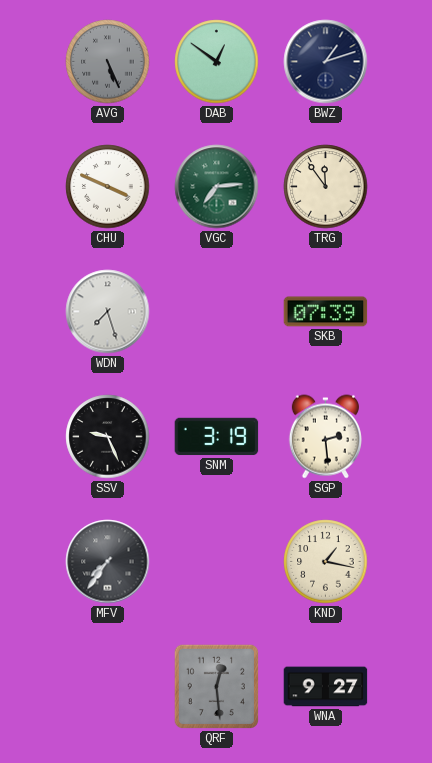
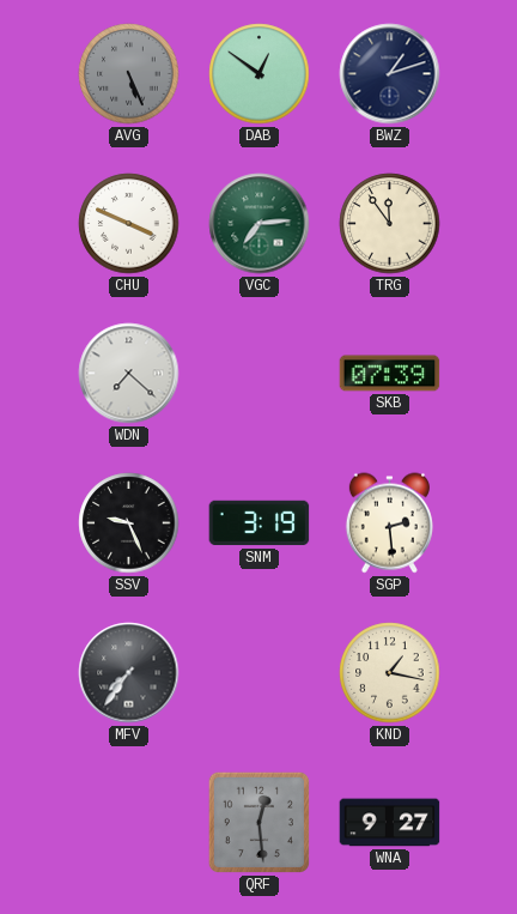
WDN: 7:27 -> 7:22 (129, 374)
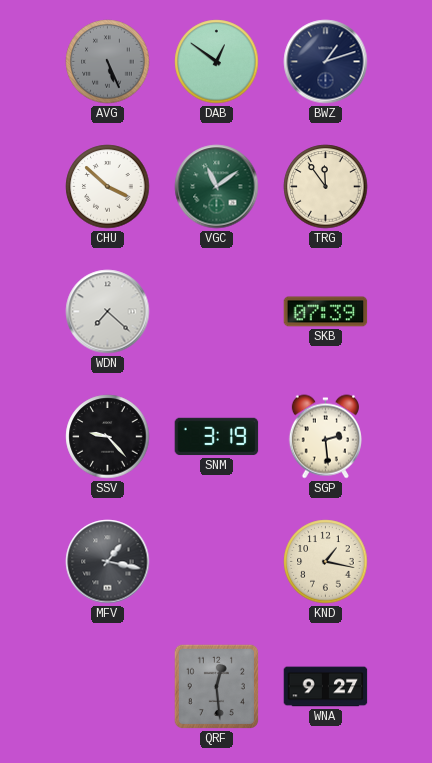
CHU: 3:49 -> 3:52 (108, 187)
VGC: 7:14 -> 11:09 (217, 187)
SSV: 9:26 -> 9:23 (108, 437)
MFV: 7:36 -> 1:17 (108, 562)
